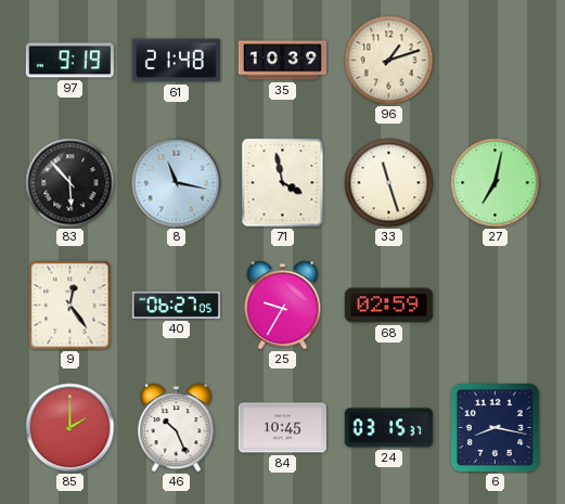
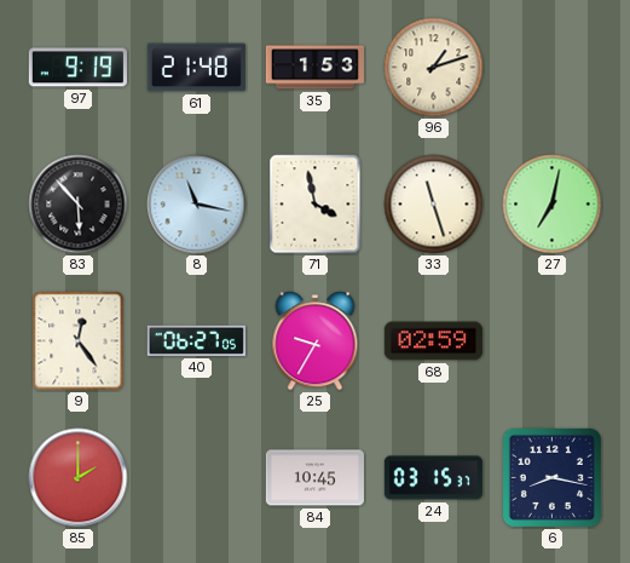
35: 10:39 -> 1:53 (314, 68)
46: 10:26 -> none (177, 428)
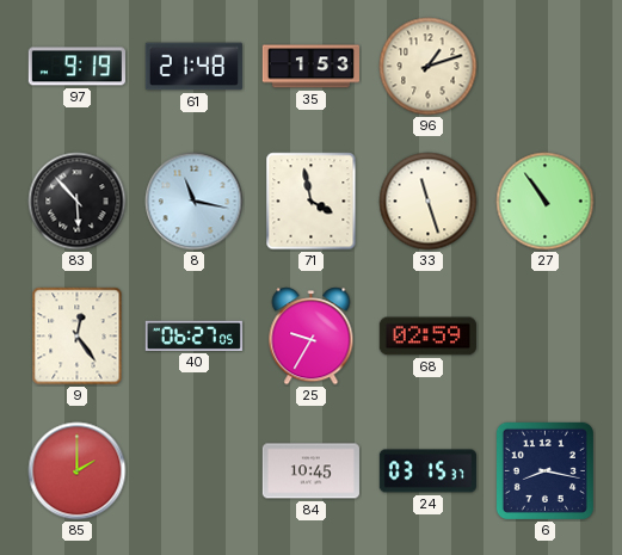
27: 7:02 -> 10:54 (546, 202)
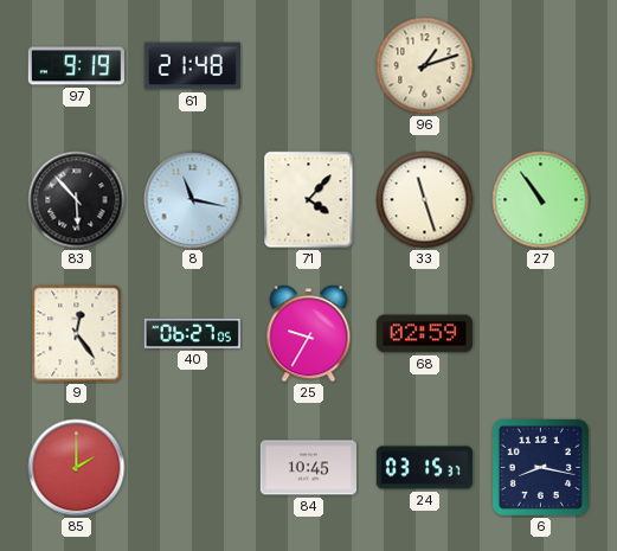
35: 1:53 -> none (310, 67)
71: 3:58 -> 4:07 (309, 200)
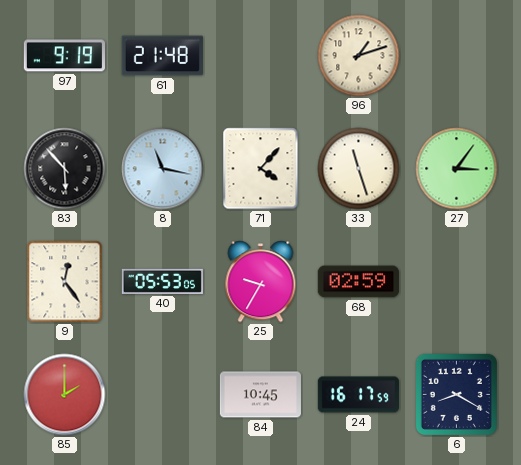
27: 10:54 -> 3:06 (457, 169)
40: 06:27 -> 05:53 (162, 281)
24: 03:15 -> 16:17 (358, 395)
6: 8:17 -> 8:20 (456, 394)
